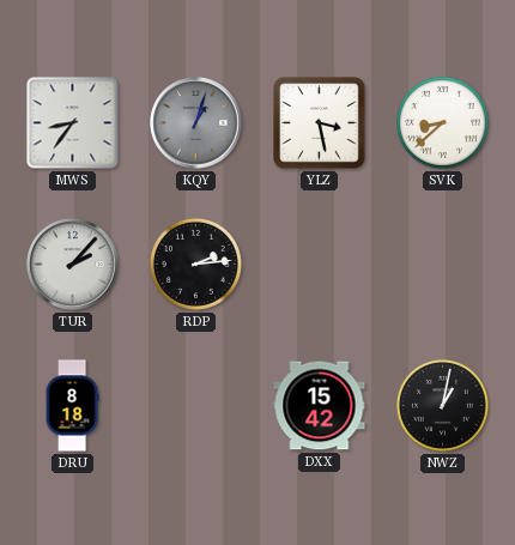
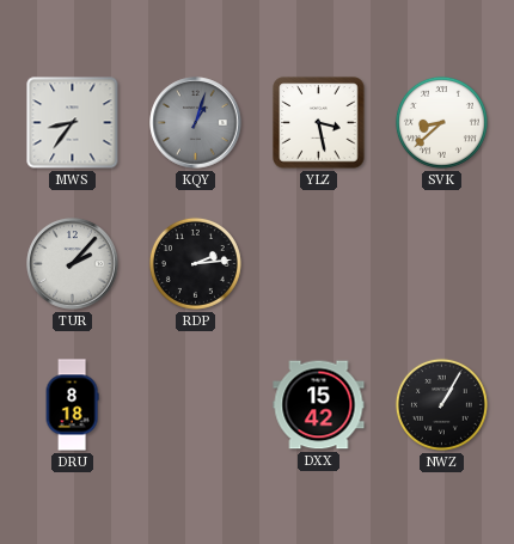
NWZ: 1:02 -> 1:05 (441, 404)
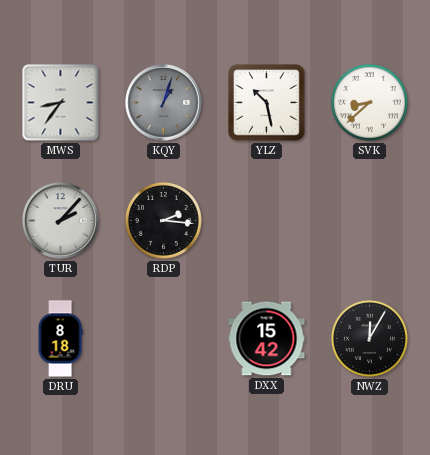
YLZ: 3:28 -> 10:28 (267, 103)
RDP: 2:14 -> 2:16 (163, 220)
NWZ: 1:05 -> 12:05 (369, 338)
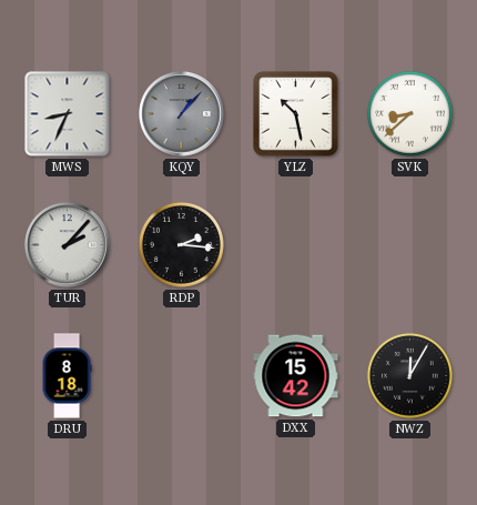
MWS: 8:36 -> 8:34 (68, 114)
KQY: 1:03 -> 1:07 (182, 114)
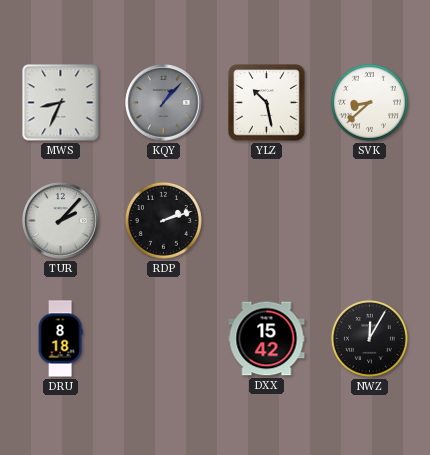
RDP: 2:16 -> 2:12 (163, 220)
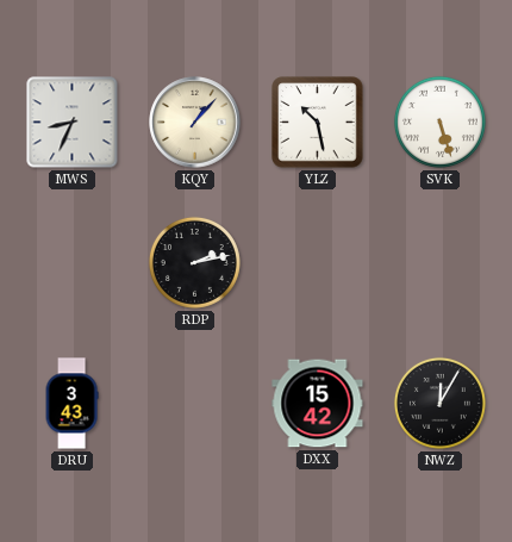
KQY dial: grey -> cream (195, 123)
SVK: 8:38 -> 5:27 (439, 122)
TUR: 2:07 -> none (61, 221)
RDP: 2:12 -> 2:13 (194, 262)
DRU: 8:18 -> 3:43 (71, 404)
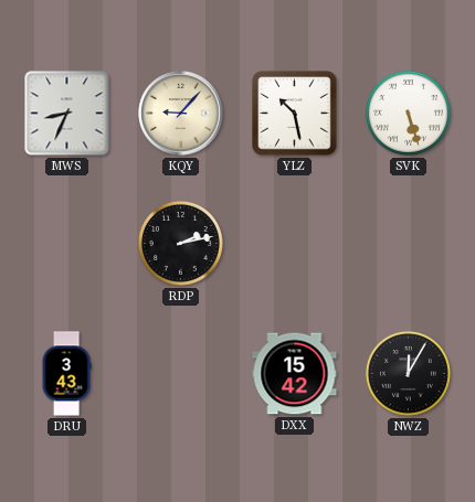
KQY: 1:07 -> 9:07 (181, 114)
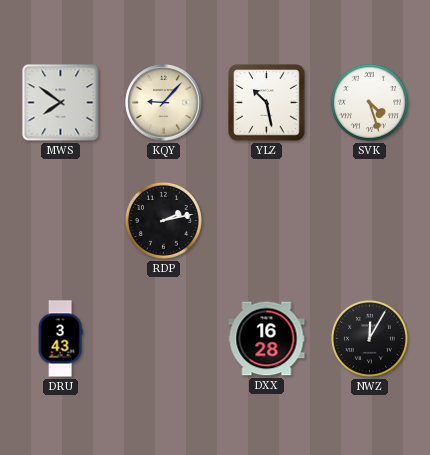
MWS: 8:34 -> 7:51 (61, 103)
SVK: 5:27 -> 4:27 (369, 102)
DXX: 15:42 -> 16:28 (267, 339)
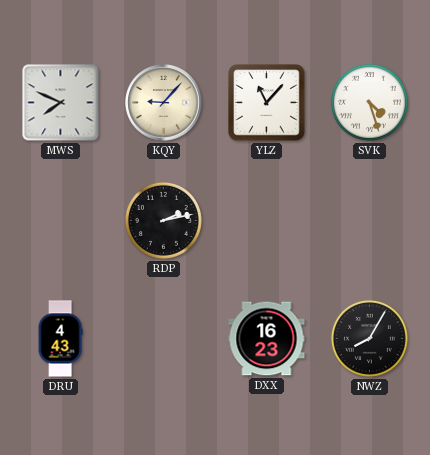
MWS: 7:51 -> 7:49 (61, 103)
YLZ: 10:28 -> 11:07 (267, 103)
DRU: 3:43 -> 4:43 (60, 339)
DXX: 16:28 -> 16:23 (267, 339)
NWZ: 12:05 -> 8:05 (369, 338)
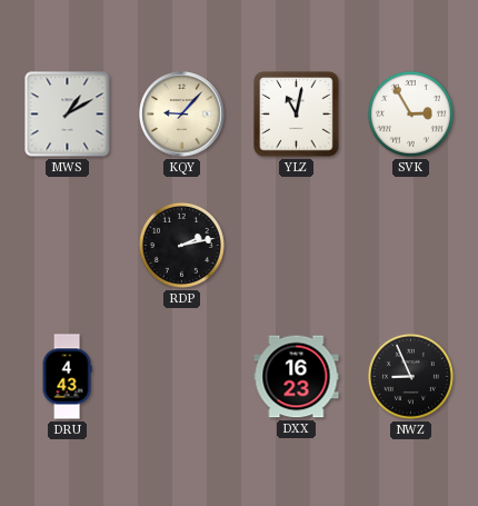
MWS: 7:49 -> 1:10 (68, 115)
YLZ: 11:07 -> 11:02 (297, 115)
SVK: 4:27 -> 2:55 (410, 113)
NWZ: 8:05 -> 8:56 (410, 376)
